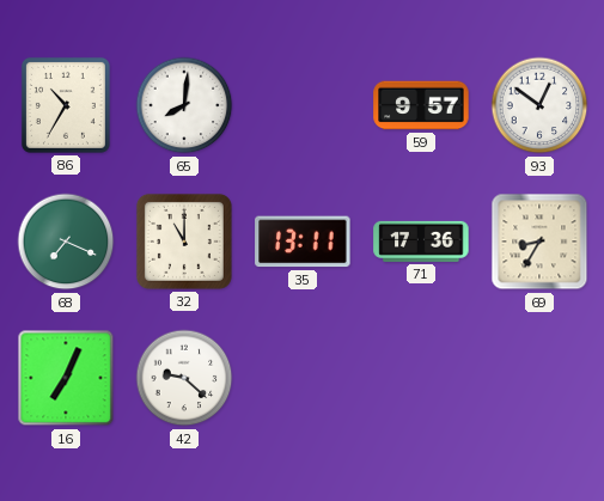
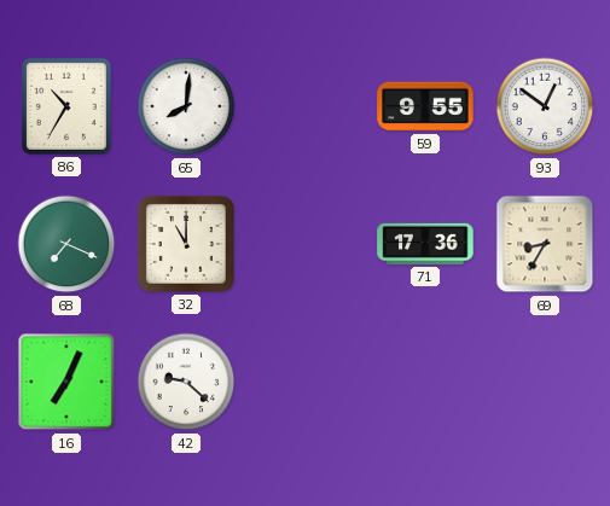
59: 9:57 -> 9:55 (425, 106)
35: 13:11 -> none (303, 242)
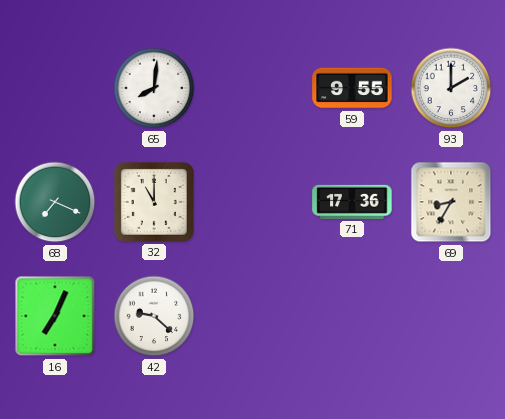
86: 10:35 -> none (66, 106)
93: 12:51 -> 2:00 (451, 88)
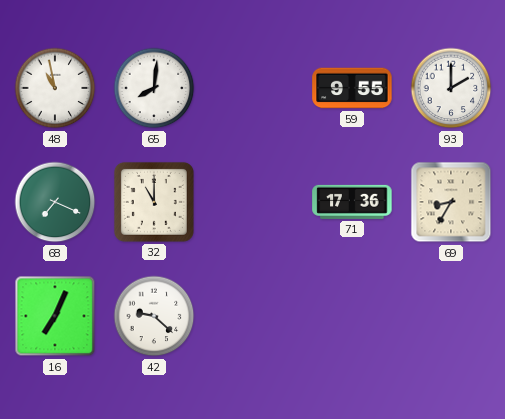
48: none -> 10:58 (55, 88)
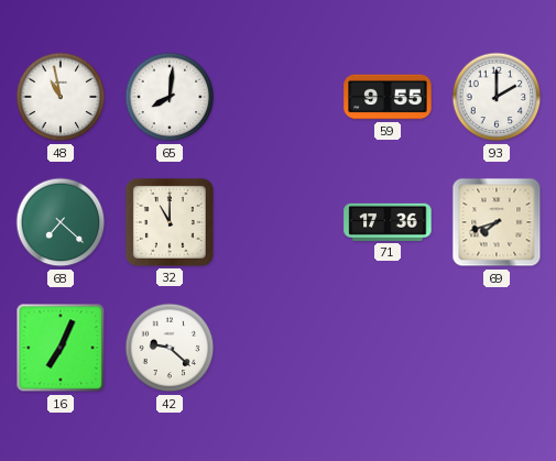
68: 7:19 -> 7:22 (61, 222)
69: 8:35 -> 7:42 (497, 222)
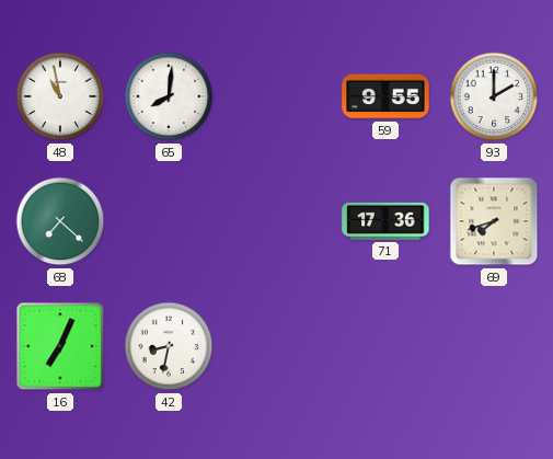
32: 11:00 -> none (170, 222)
42: 9:22 -> 8:32 (169, 346)
